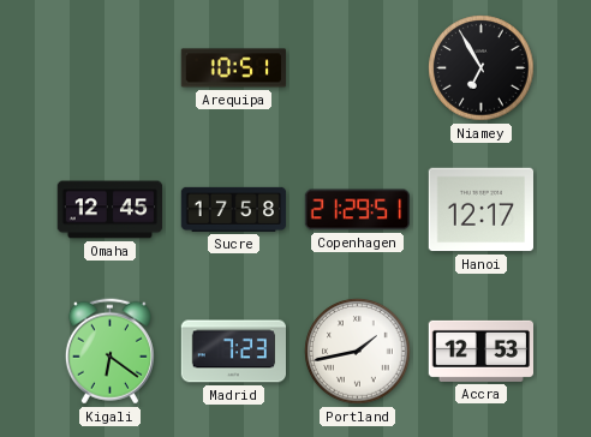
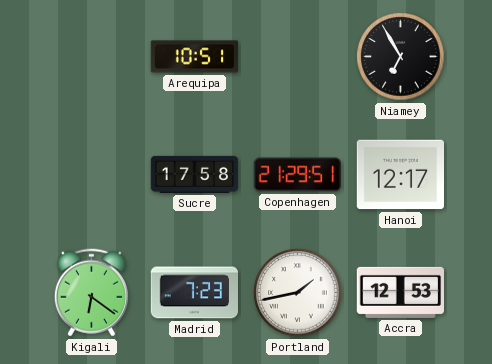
Omaha: 12:45 -> none (111, 210)
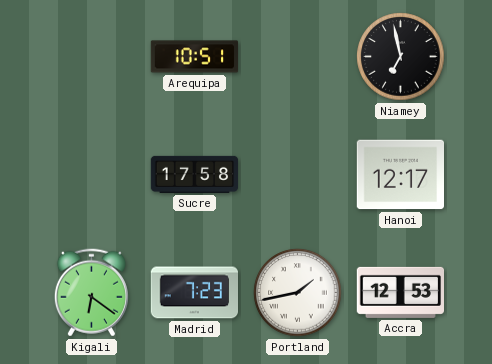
Niamey: 6:55 -> 6:58 (401, 57)
Copenhagen: 21:29 -> none (297, 175)
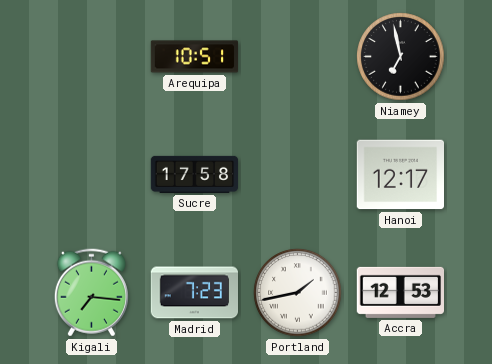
Kigali: 6:21 -> 7:16 (91, 293)
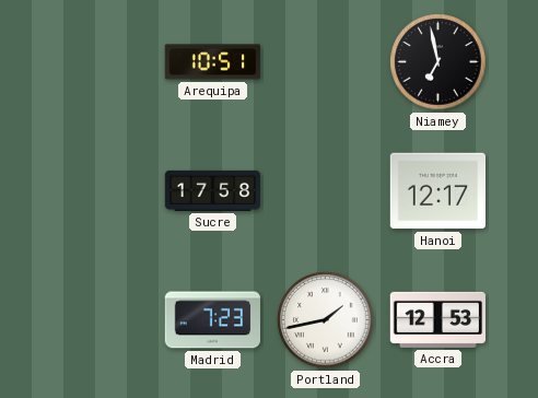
Kigali: 7:16 -> none (91, 293)
